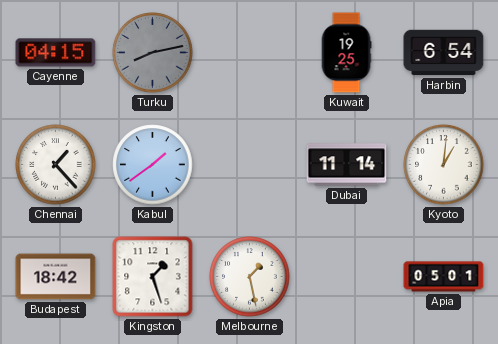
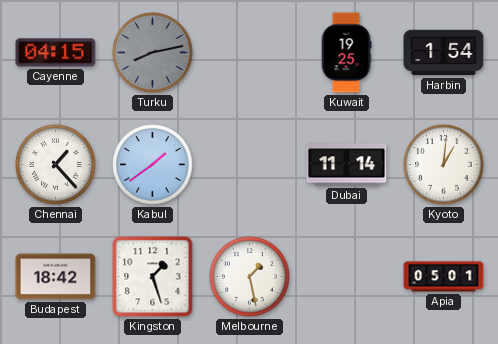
Harbin: 6:54 -> 1:54 (444, 53)
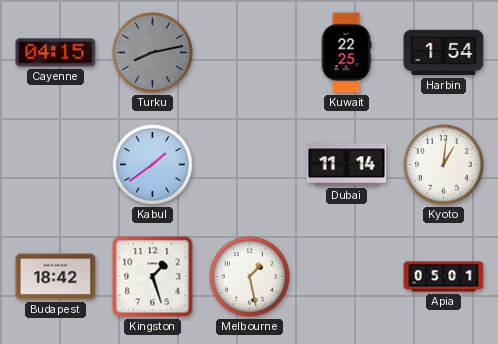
Kuwait: 19:25 -> 22:25 (346, 53)
Chennai: 1:23 -> none (56, 165)
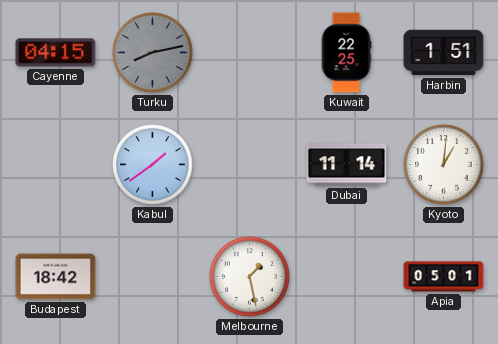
Harbin: 1:54 -> 1:51 (444, 53)
Kingston: 1:27 -> none (153, 277)
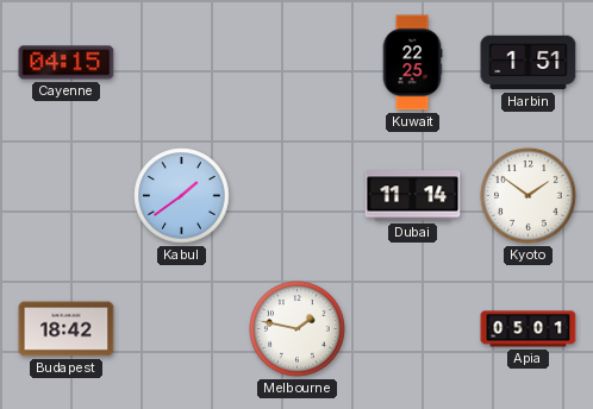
Turku: 8:13 -> none (153, 53)
Kyoto: 1:01 -> 1:51 (529, 196)
Melbourne: 1:28 -> 1:47 (298, 329)
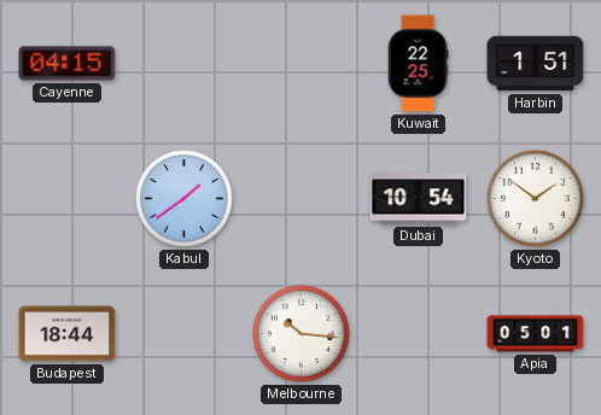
Dubai: 11:14 -> 10:54 (419, 199)
Budapest: 18:42 -> 18:44 (68, 334)
Melbourne: 1:47 -> 10:16 (302, 334)
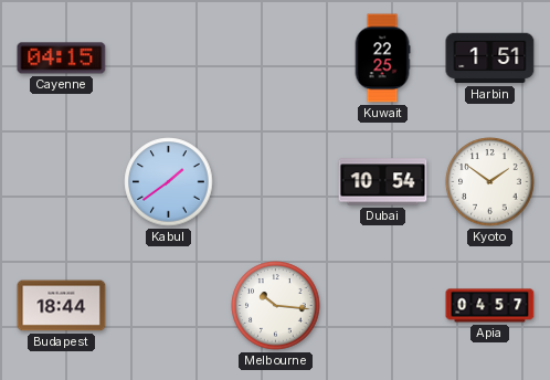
Apia: 05:01 -> 04:57 (490, 306)
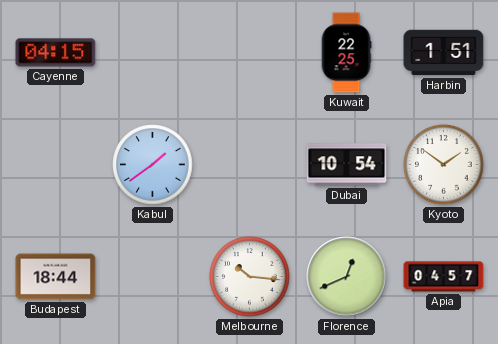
Florence: none -> 12:41 (347, 277)
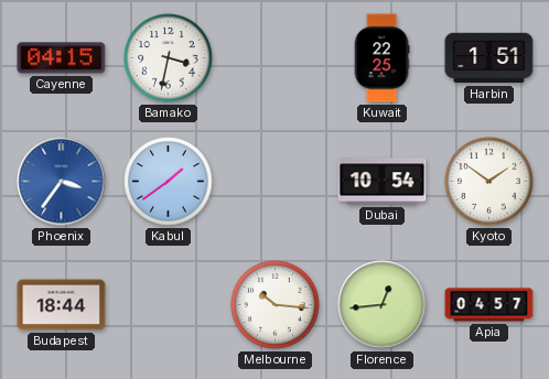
Bamako: none -> 3:32 (169, 58)
Phoenix: none -> 3:36 (62, 182)
Florence: 12:41 -> 12:44 (383, 305)
